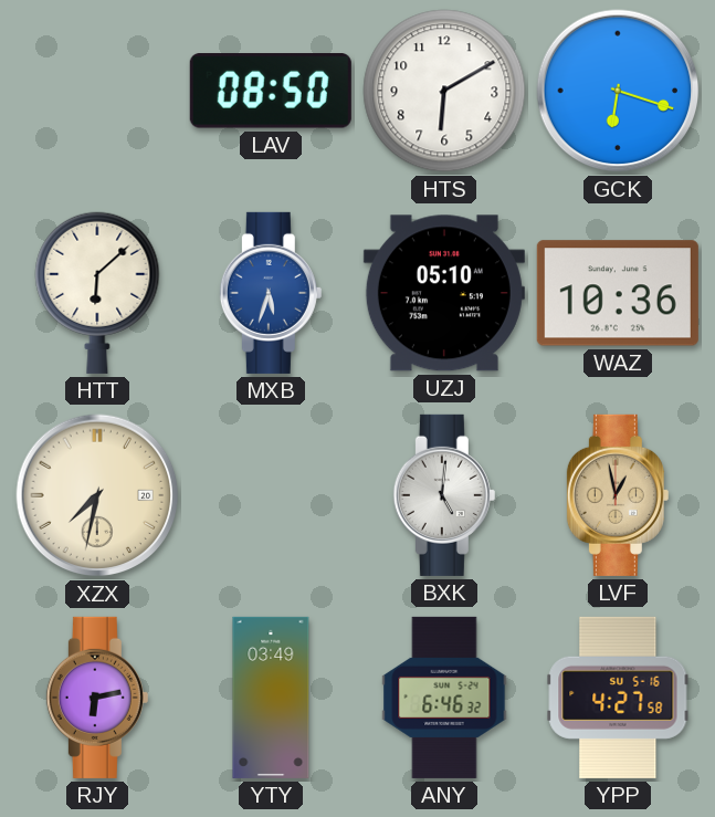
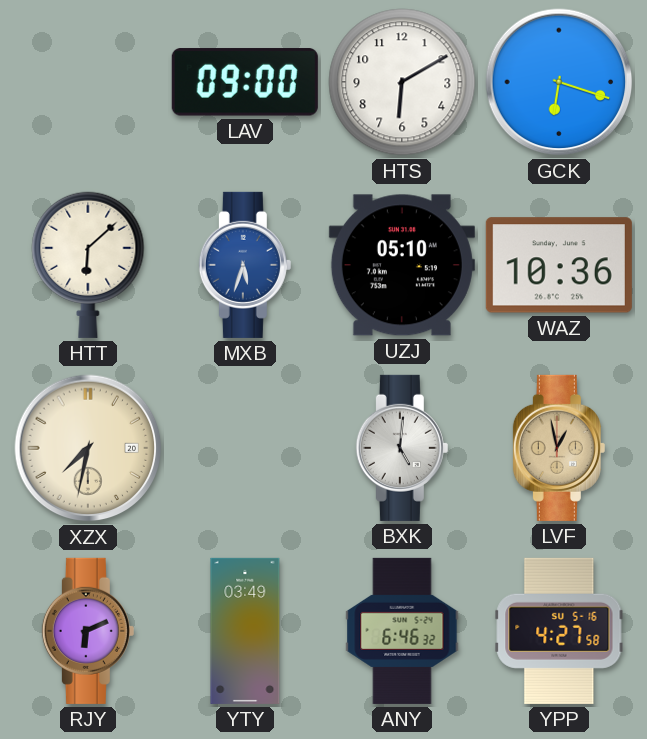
LAV: 08:50 -> 09:00 (245, 82)
RJY: 6:13 -> 6:11 (88, 631)
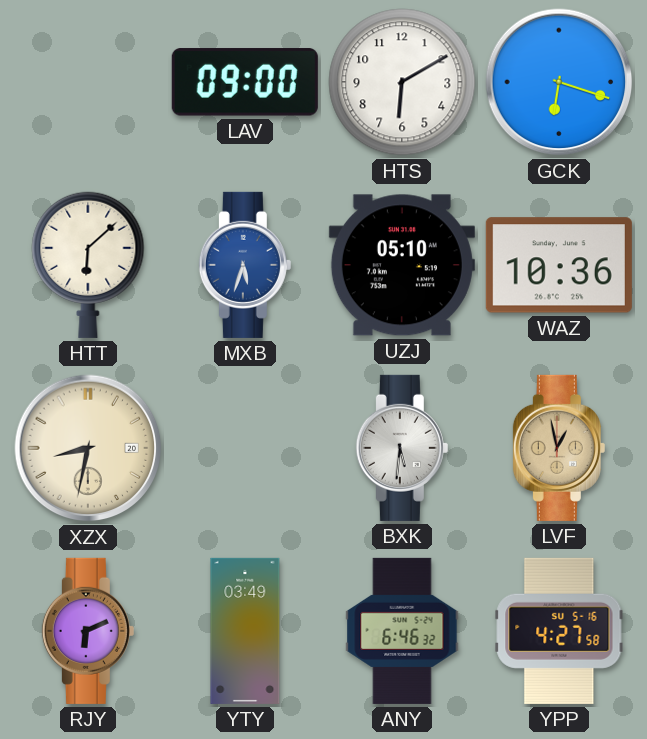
XZX: 7:32 -> 8:32 (88, 448)
BXK: 5:01 -> 5:31 (402, 448)
